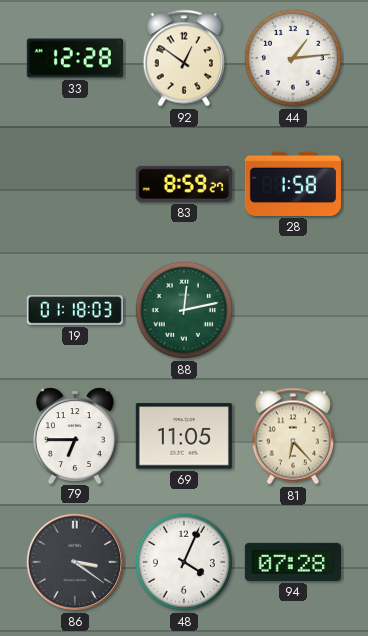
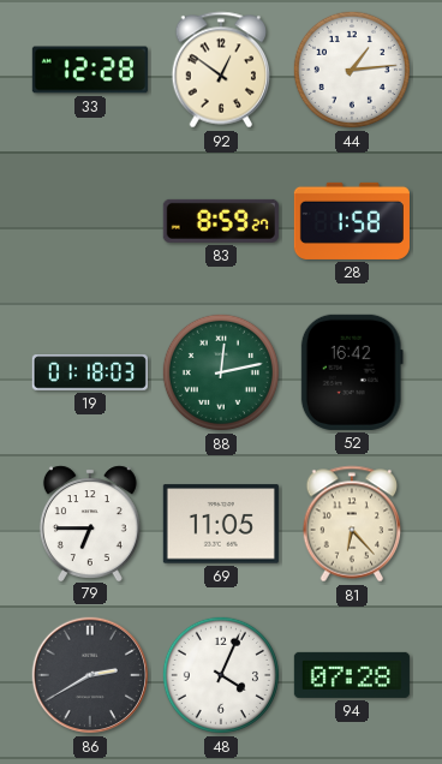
52: none -> 16:42 (352, 372)
86: 3:21 -> 2:40 (90, 675)
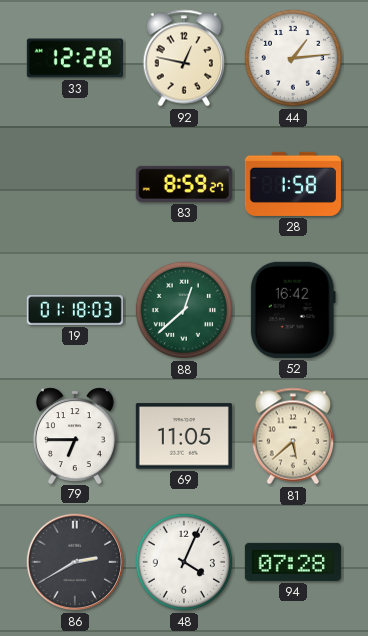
92: 12:51 -> 12:47 (184, 58)
88: 12:13 -> 12:38 (184, 310)
81: 6:23 -> 5:38 (293, 436)
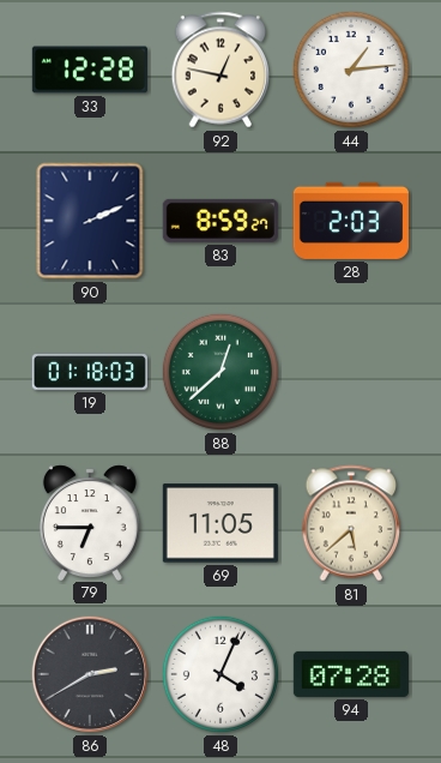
90: none -> 2:11 (90, 221)
28: 1:58 -> 2:03 (351, 221)
52: 16:42 -> none (293, 310)
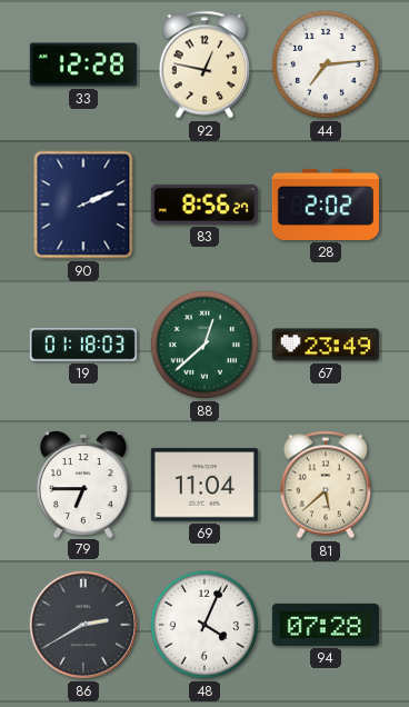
44: 1:14 -> 7:14 (326, 64)
83: 8:59 -> 8:56 (205, 205)
28: 2:03 -> 2:02 (326, 205)
67: none -> 23:49 (326, 345)
69: 11:05 -> 11:04 (205, 485)
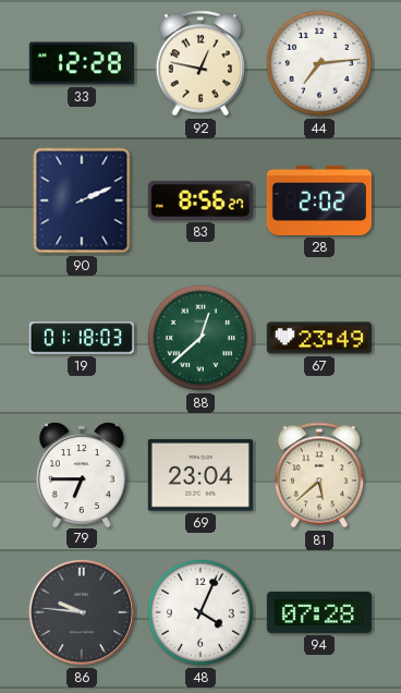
69: 11:04 -> 23:04 (200, 475)
86: 2:40 -> 9:46 (82, 612)
